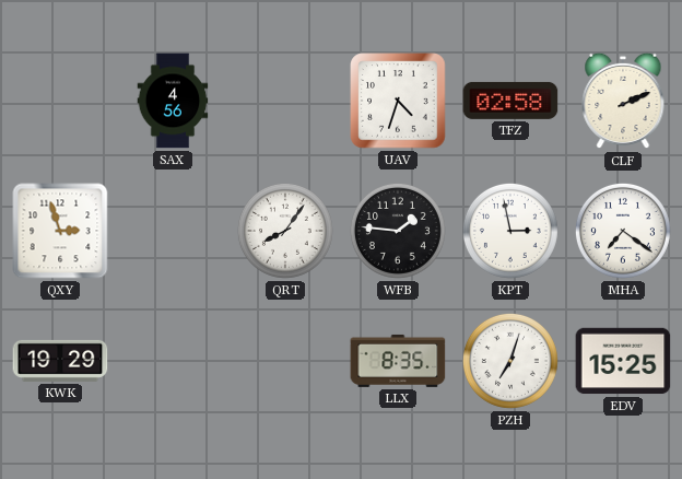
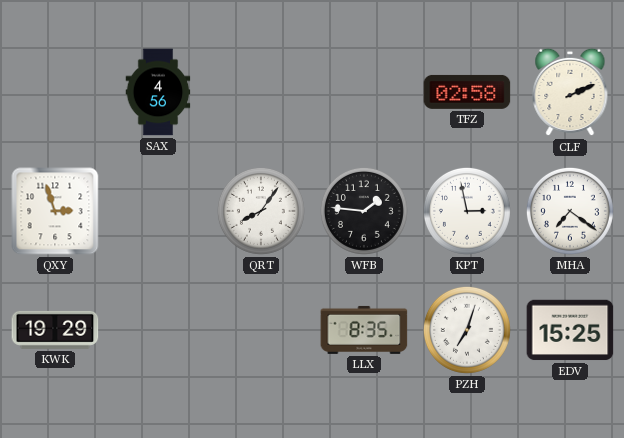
UAV: 4:33 -> none (398, 101)
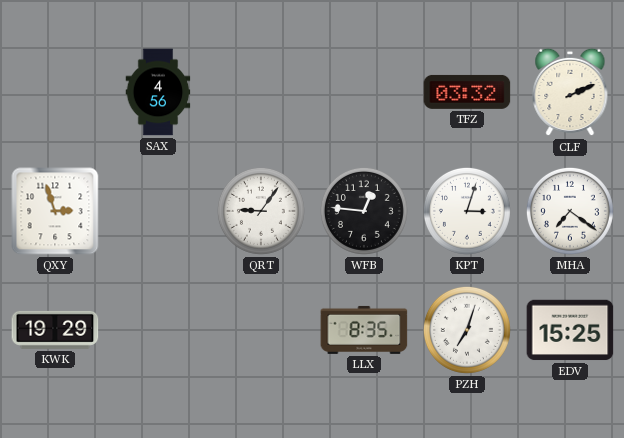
TFZ: 02:58 -> 03:32 (467, 92)
QRT: 8:06 -> 9:06 (261, 211)
WFB: 1:46 -> 12:46 (364, 211)
KPT: 2:58 -> 3:03 (467, 211)
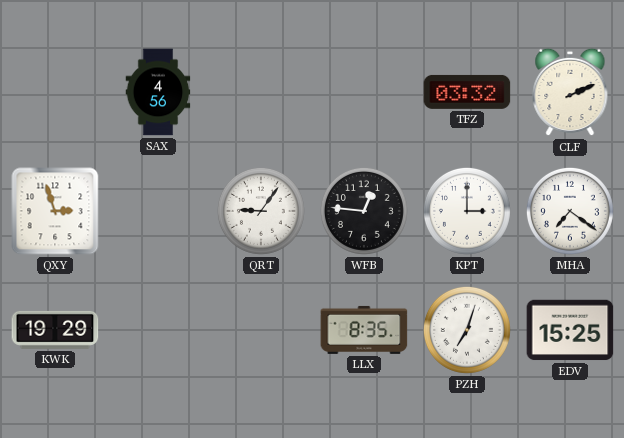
KPT: 3:03 -> 3:00 (467, 211)
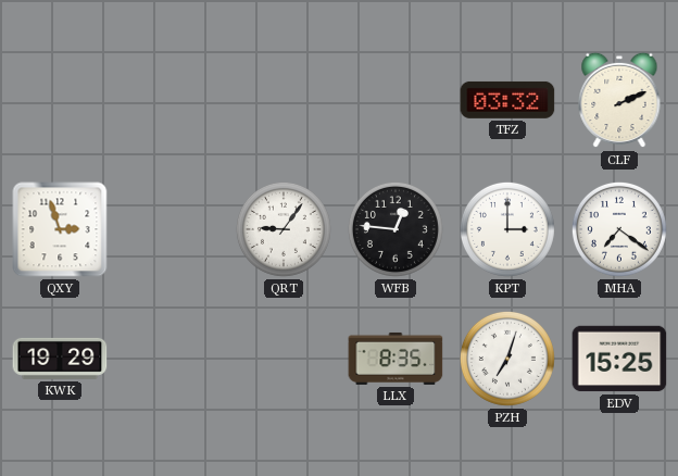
SAX: 4:56 -> none (158, 92)
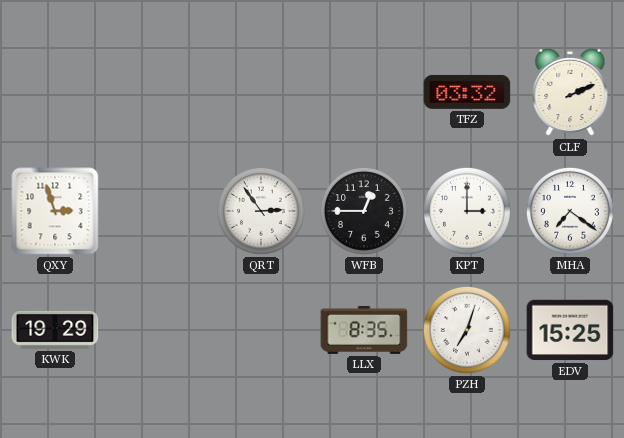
QRT: 9:06 -> 2:54 (261, 211)
WFB: 12:46 -> 12:45 (364, 211)
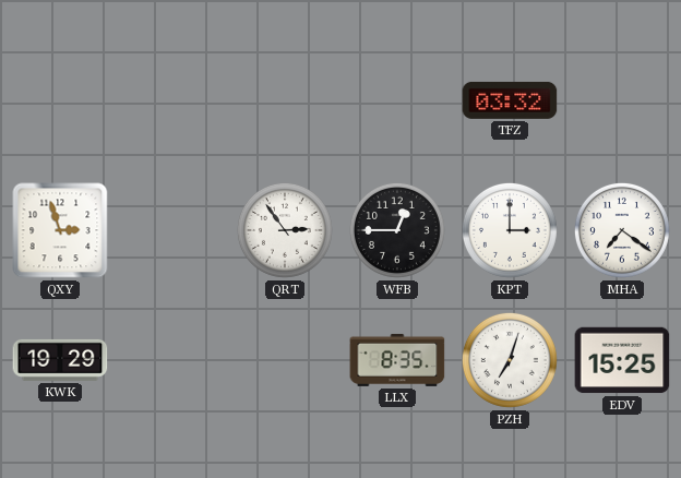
CLF: 2:11 -> none (570, 92)
